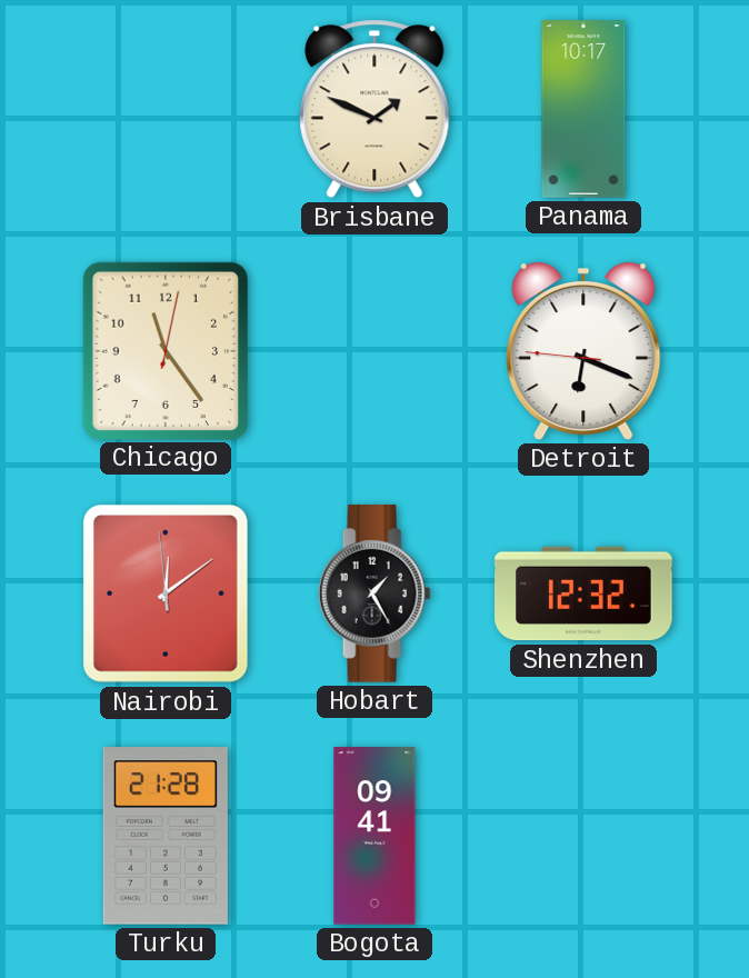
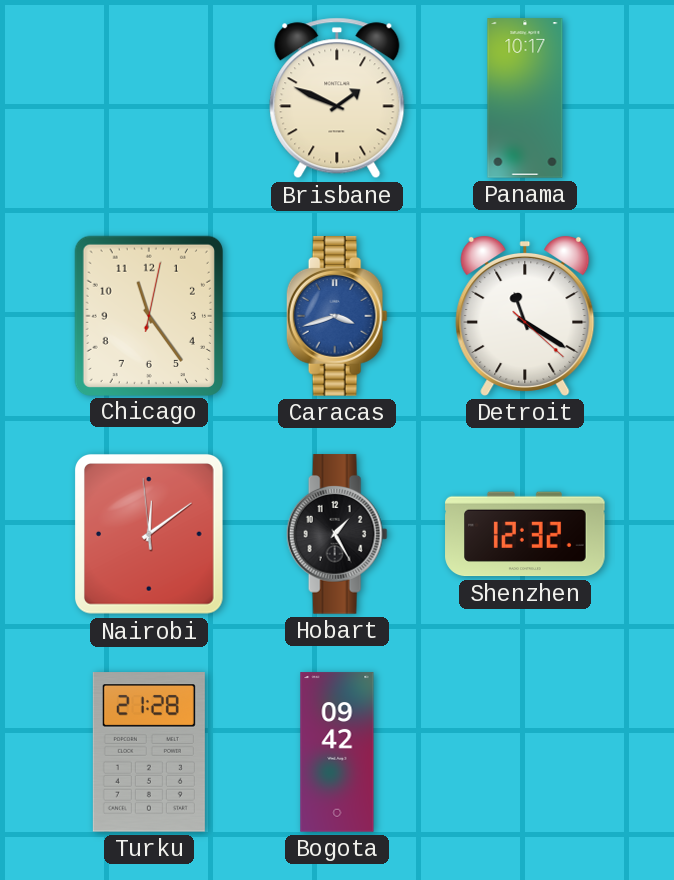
Caracas: none -> 3:42 (337, 316)
Detroit: 6:18 -> 11:20 (525, 316)
Bogota: 09:41 -> 09:42 (337, 752)
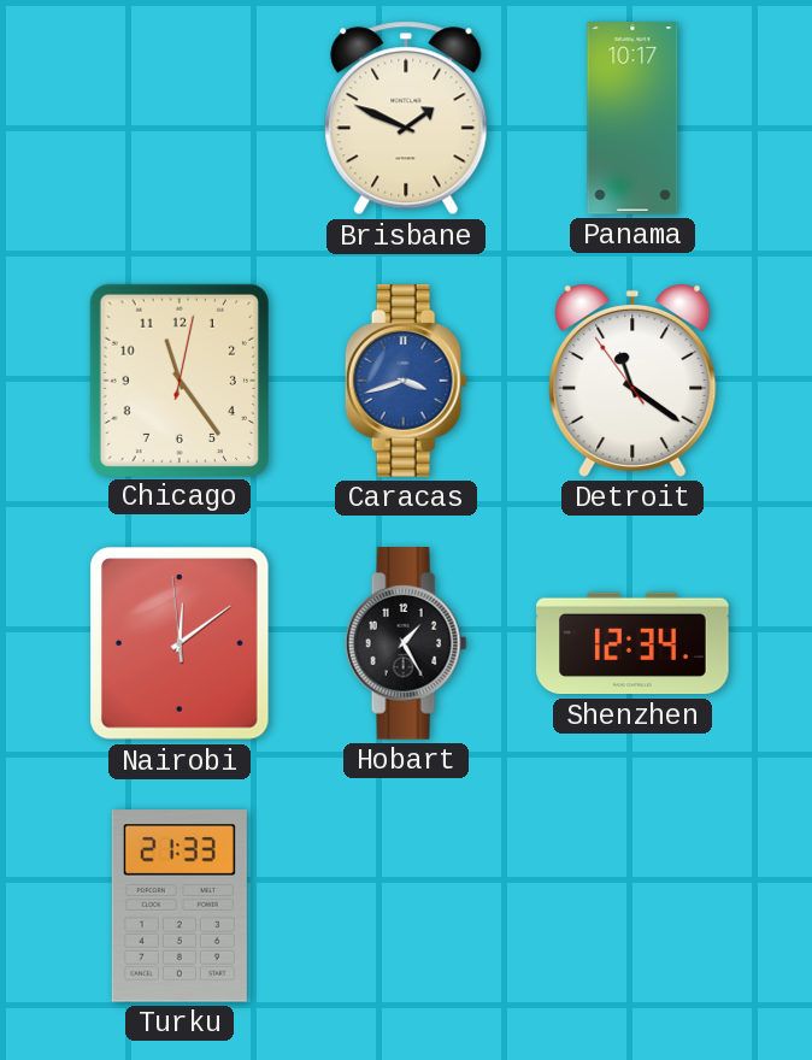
Detroit: 11:20:22 -> 11:20:54 (632, 381)
Shenzhen: 12:32 -> 12:34 (632, 643)
Turku: 21:28 -> 21:33 (180, 906)
Bogota: 09:42 -> none (337, 752)
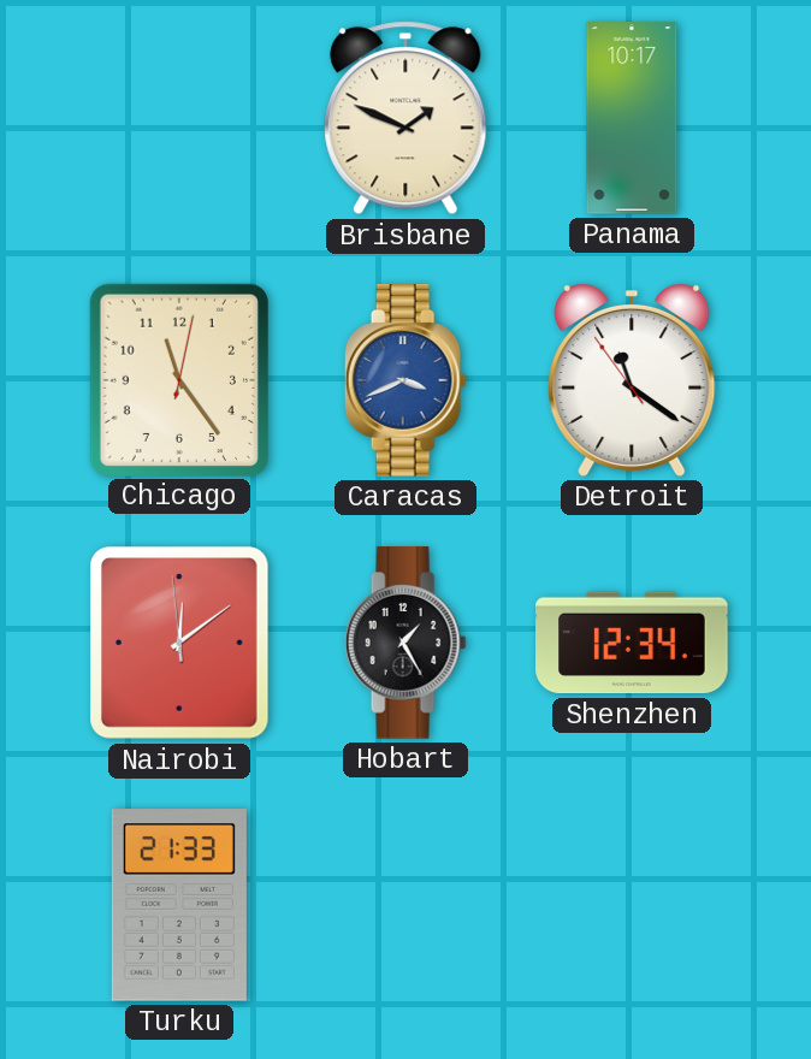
Caracas: 3:42 -> 3:41 (405, 380)
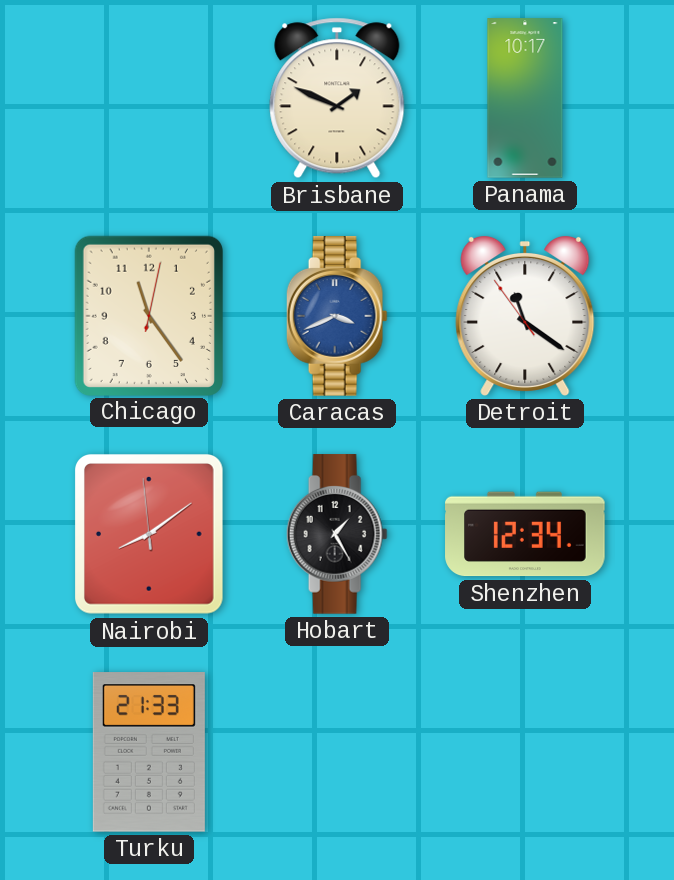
Nairobi: 12:08 -> 8:08 (150, 535)
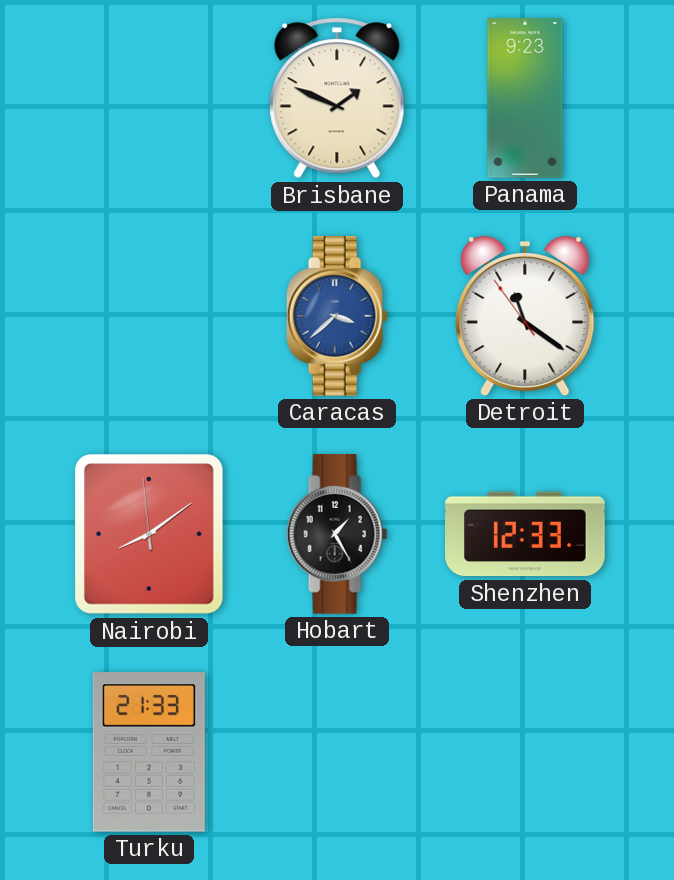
Panama: 10:17 -> 9:23 (525, 98)
Chicago: 11:24 -> none (149, 315)
Caracas: 3:41 -> 3:38 (337, 316)
Shenzhen: 12:34 -> 12:33 (525, 534)
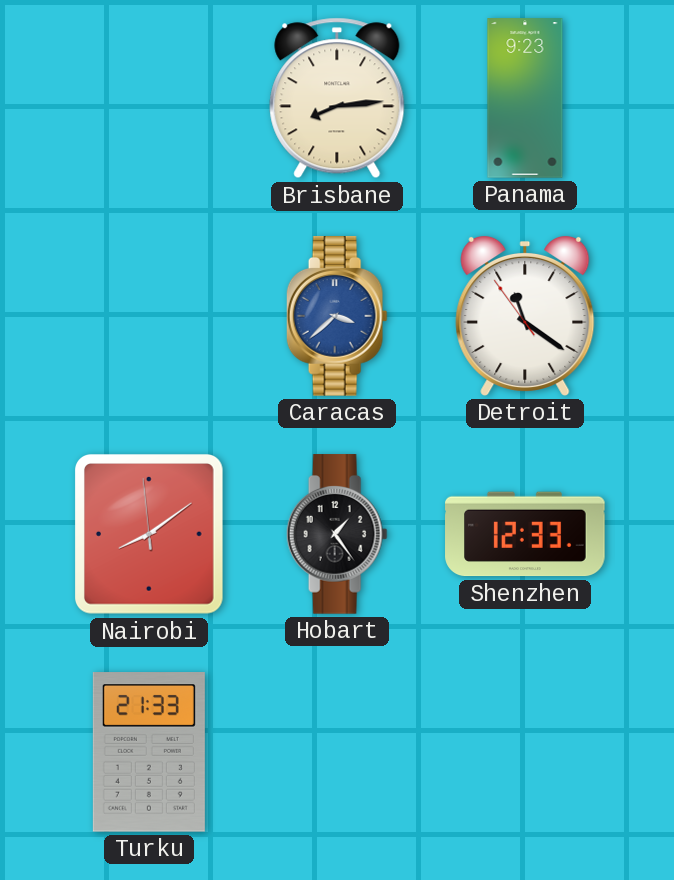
Brisbane: 1:49 -> 8:14 (337, 98)
Hobart: 1:25 -> 1:24 (337, 534)
